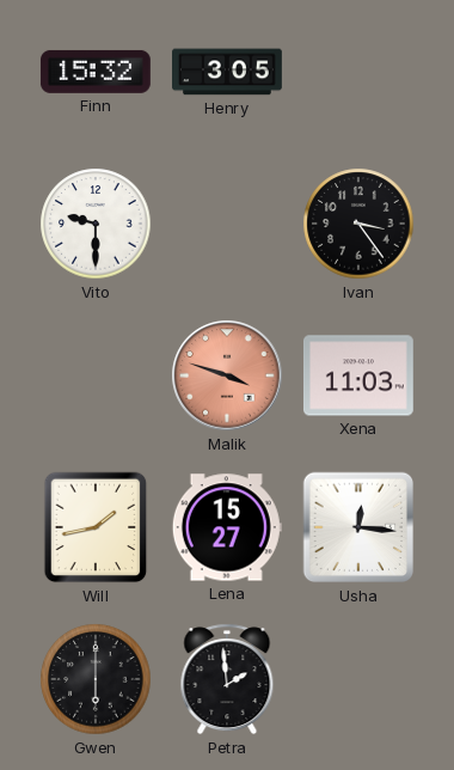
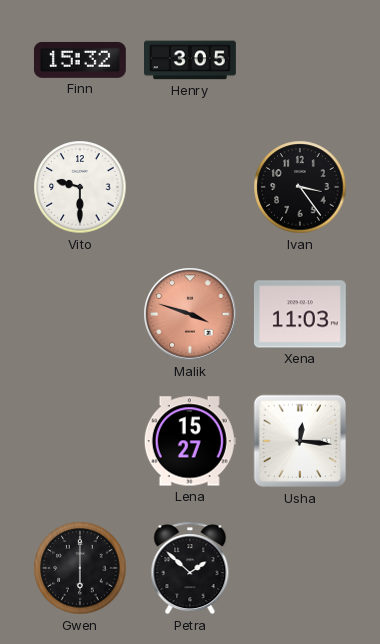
Will: 1:43 -> none (96, 527)
Petra: 1:59 -> 1:52 (190, 568)
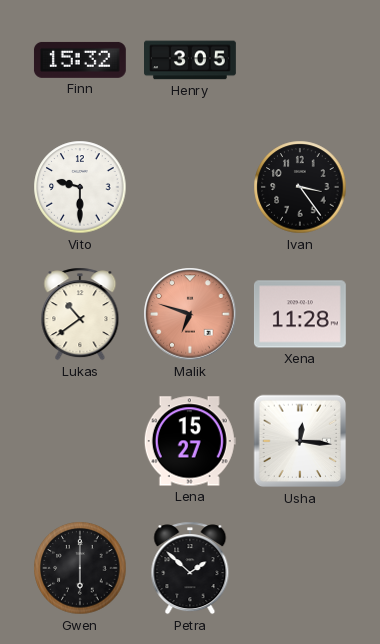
Lukas: none -> 10:39 (80, 314)
Malik: 3:48 -> 6:48 (190, 314)
Xena: 11:03 -> 11:28 (300, 314)
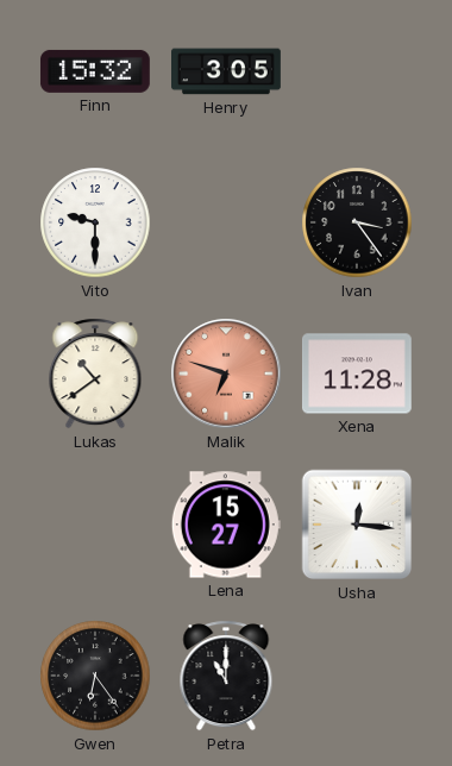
Gwen: 6:00 -> 6:24 (95, 676)
Petra: 1:52 -> 11:00 (226, 676)
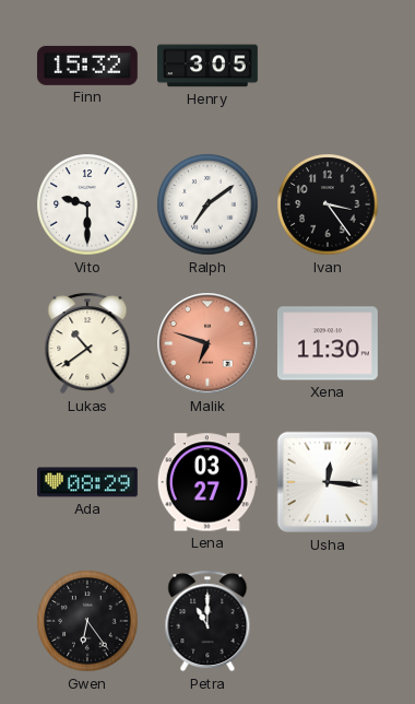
Ralph: none -> 7:09 (207, 204)
Xena: 11:28 -> 11:30 (328, 343)
Ada: none -> 08:29 (88, 482)
Lena: 15:27 -> 03:27 (207, 482)
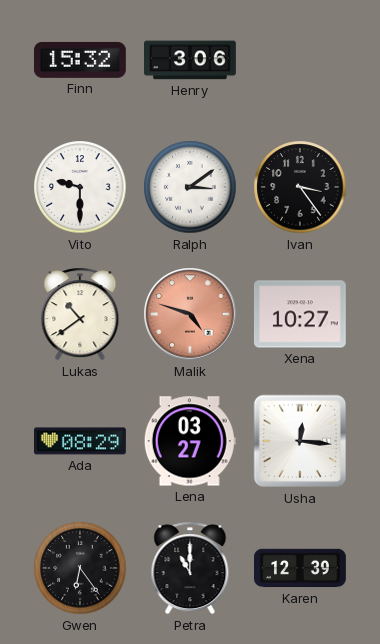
Henry: 3:05 -> 3:06 (191, 60)
Ralph: 7:09 -> 3:09 (190, 187)
Malik: 6:48 -> 4:48 (190, 314)
Xena: 11:30 -> 10:27 (300, 314)
Karen: none -> 12:39 (301, 568)
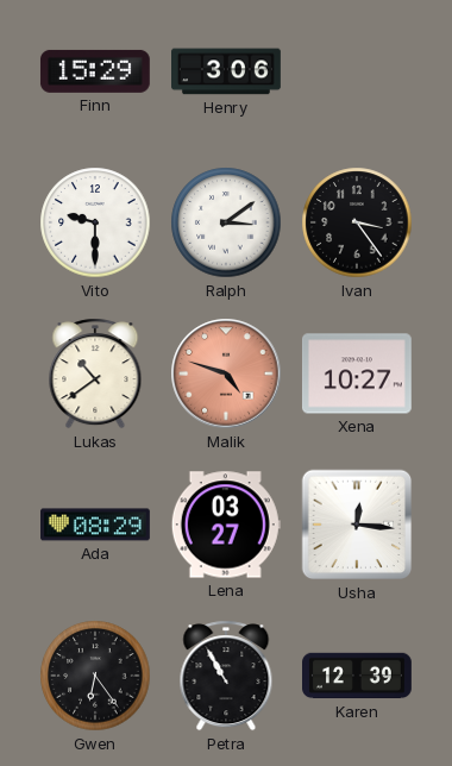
Finn: 15:32 -> 15:29 (95, 71)
Petra: 11:00 -> 10:55 (226, 676)
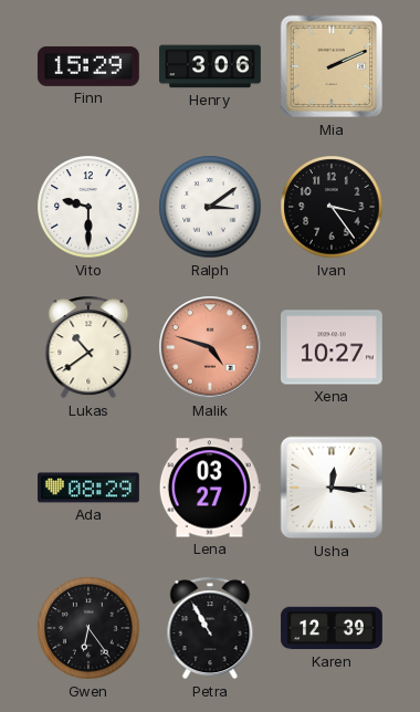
Mia: none -> 2:11 (332, 66)
